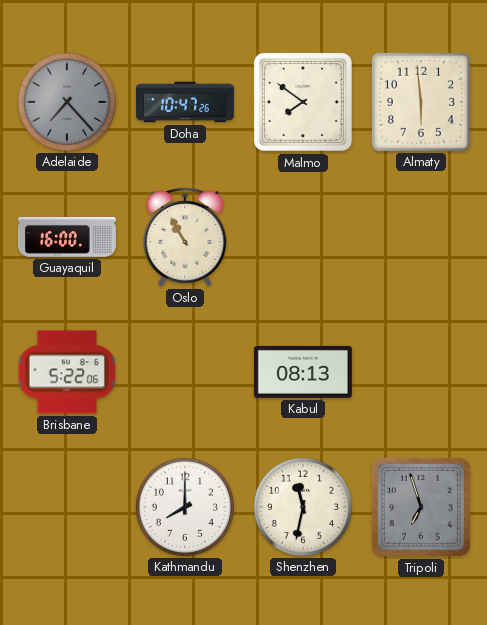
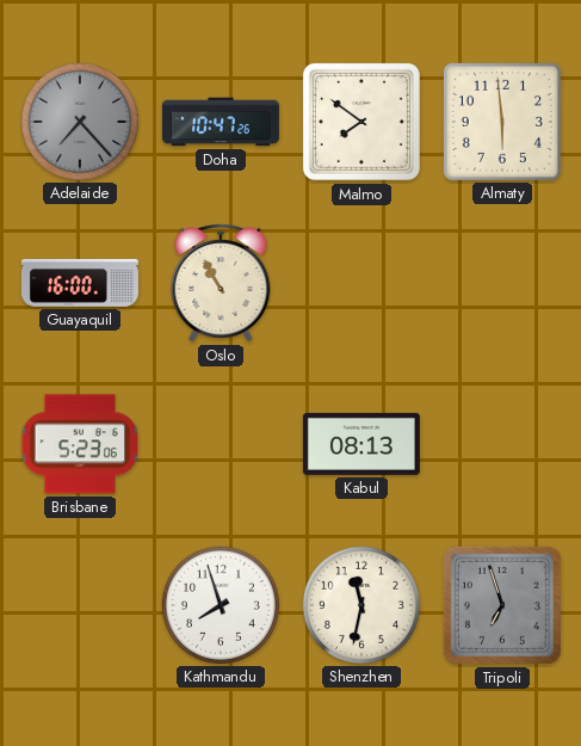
Brisbane: 5:22 -> 5:23 (80, 444)
Kathmandu: 8:00 -> 7:57 (221, 605)
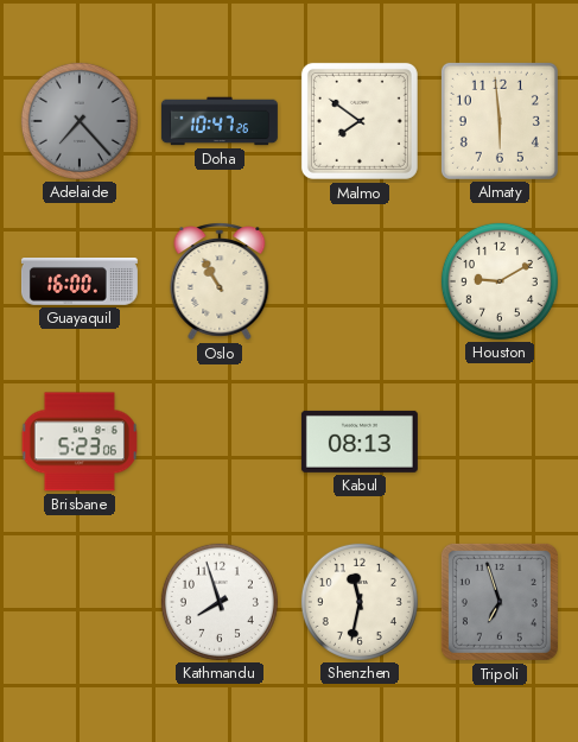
Houston: none -> 9:10 (500, 281)
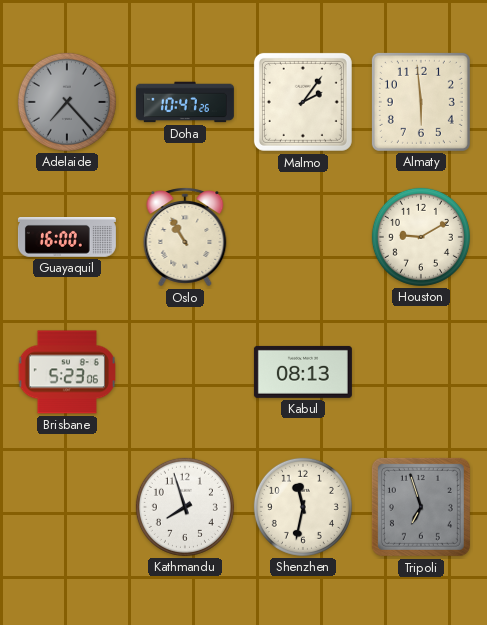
Malmo: 7:51 -> 2:06 (303, 102)
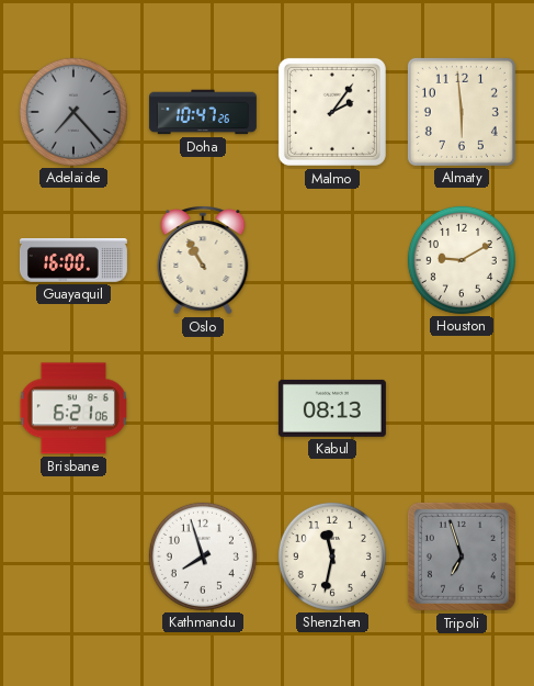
Brisbane: 5:23 -> 6:21 (73, 408)
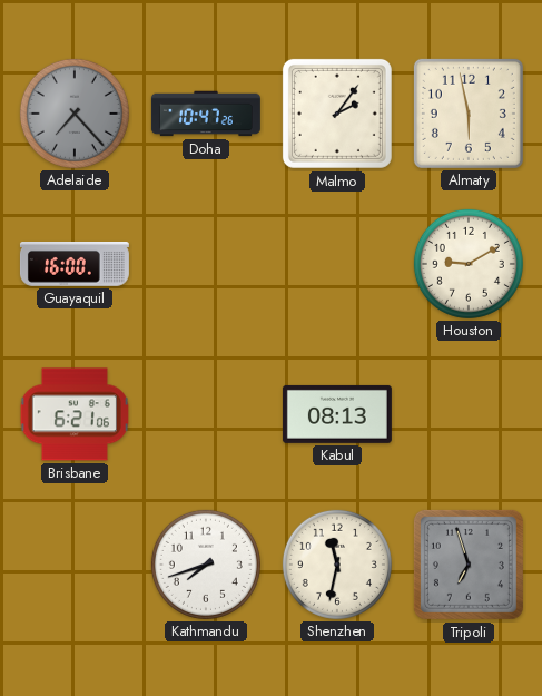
Almaty: 5:59 -> 5:58 (469, 114)
Oslo: 10:55 -> none (203, 260)
Kathmandu: 7:57 -> 7:42 (206, 565)
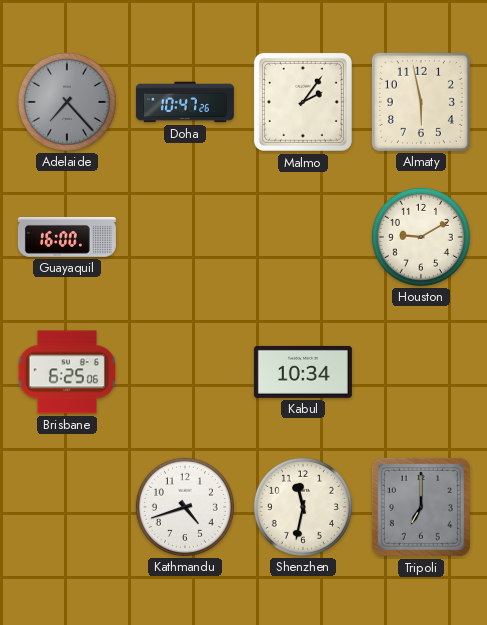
Brisbane: 6:21 -> 6:25 (67, 372)
Kabul: 08:13 -> 10:34 (303, 372)
Kathmandu: 7:42 -> 4:42 (185, 507)
Tripoli: 6:57 -> 7:00 (421, 507)
